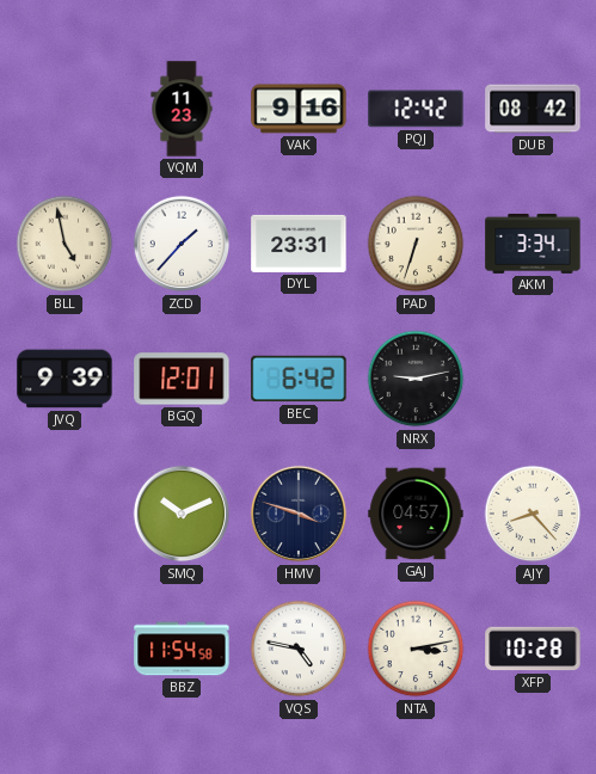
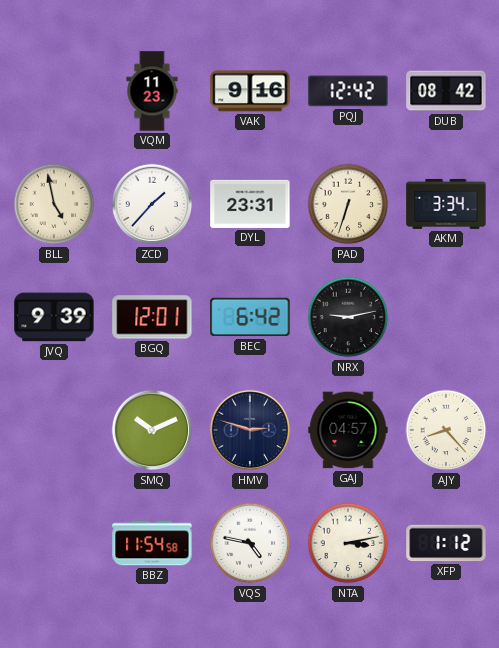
HMV: 3:48 -> 2:48 (250, 430)
XFP: 10:28 -> 1:12 (446, 543)
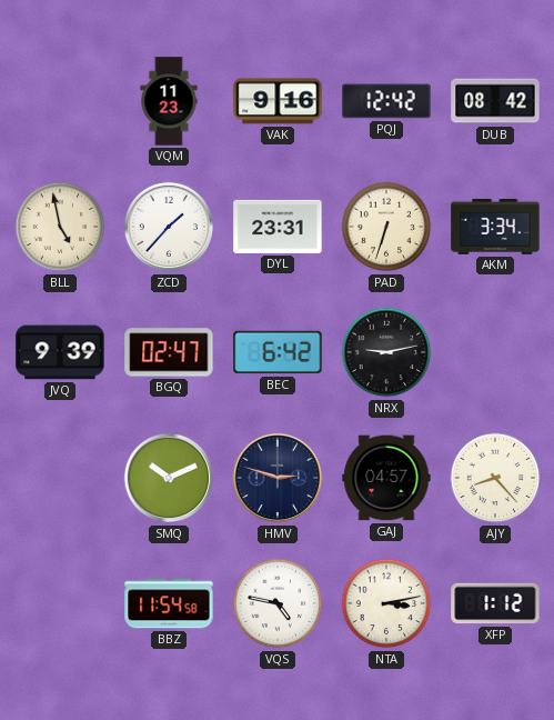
BGQ: 12:01 -> 02:47 (169, 352)
